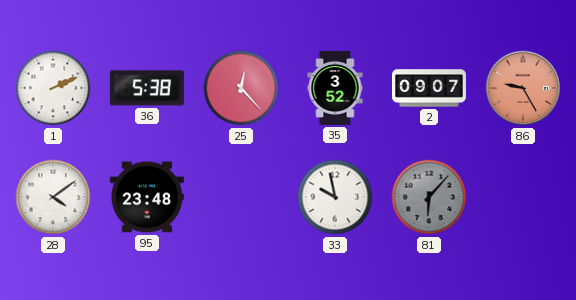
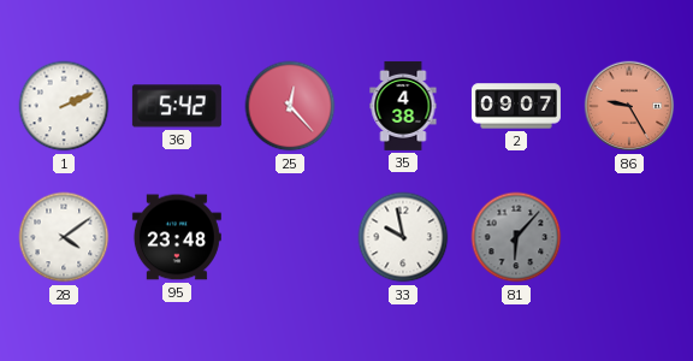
36: 5:38 -> 5:42 (177, 106)
35: 3:52 -> 4:38 (403, 106)
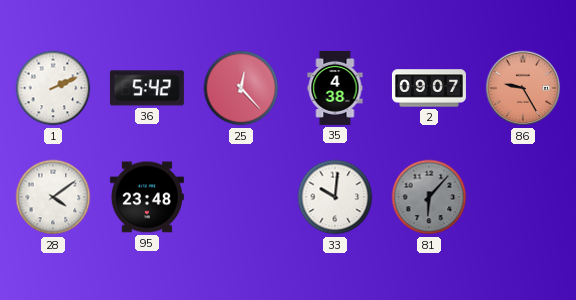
33: 9:58 -> 10:01 (335, 197)
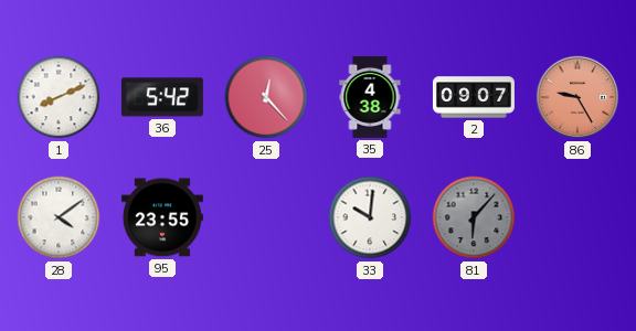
1: 2:11 -> 8:11 (59, 97)
95: 23:48 -> 23:55 (162, 217)
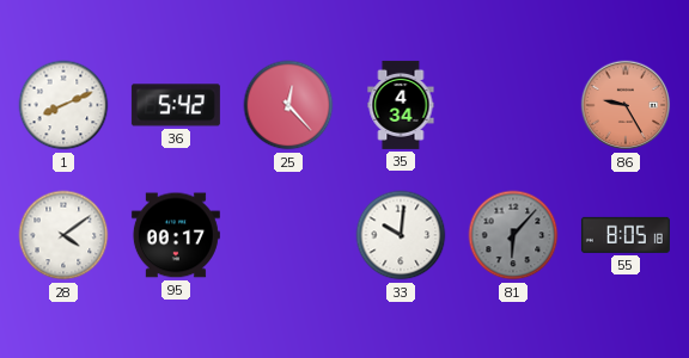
35: 4:38 -> 4:34 (401, 105)
2: 09:07 -> none (474, 97)
95: 23:55 -> 00:17 (176, 235)
55: none -> 8:05 (626, 235)
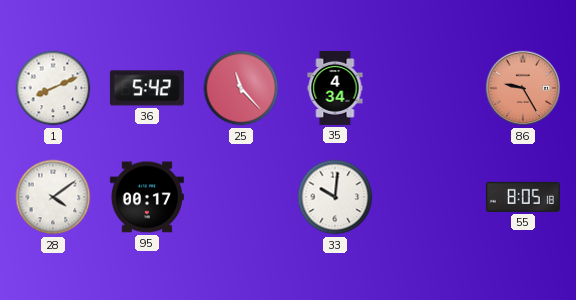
25: 12:23 -> 11:23 (241, 88)
81: 6:07 -> none (513, 235)
